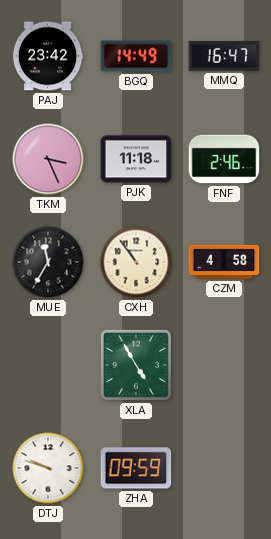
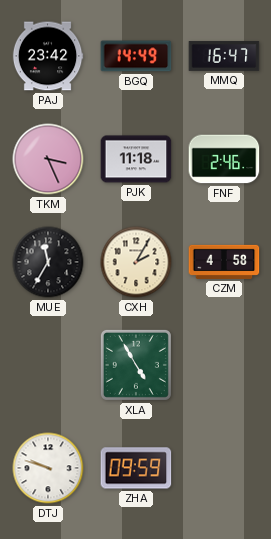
CXH: 10:54 -> 2:05 (136, 262)
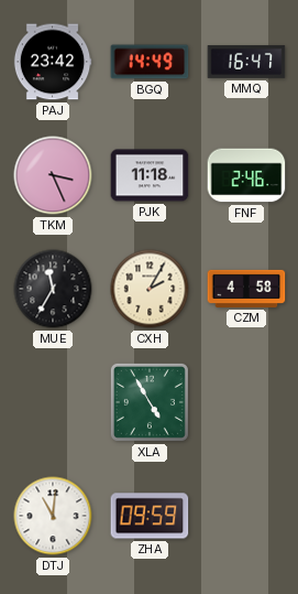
DTJ: 9:48 -> 11:01 (53, 516)
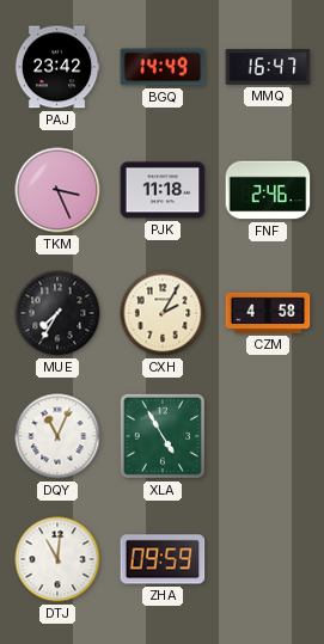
MUE: 11:35 -> 7:35 (57, 313)
DQY: none -> 11:04 (57, 436)
